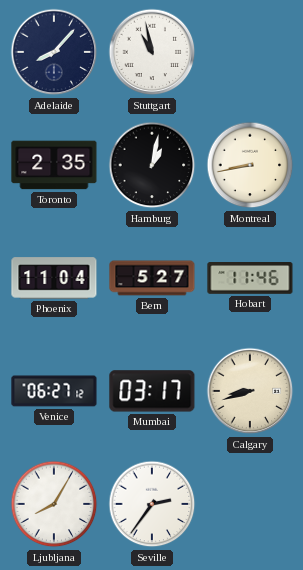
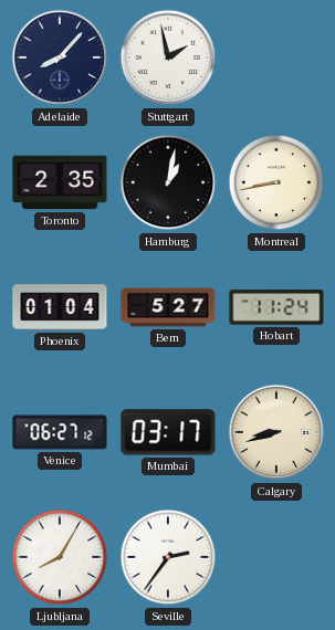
Stuttgart: 10:58 -> 1:58 (168, 57)
Phoenix: 11:04 -> 01:04 (60, 307)
Hobart: 11:46 -> 11:24 (276, 308)
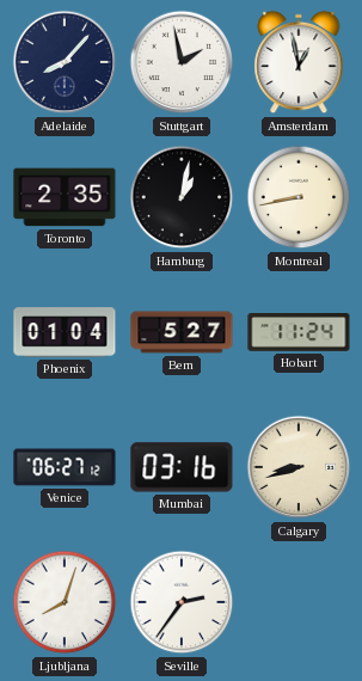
Amsterdam: none -> 12:58 (299, 62)
Mumbai: 03:17 -> 03:16 (182, 467)
Ljubljana: 8:05 -> 8:03 (65, 602)
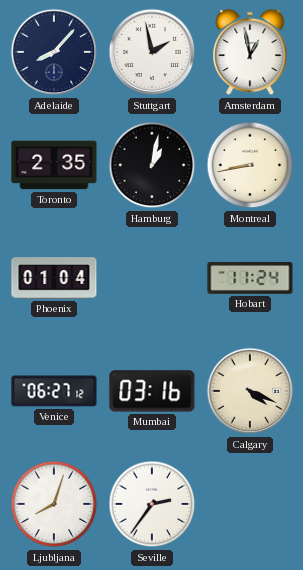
Bern: 5:27 -> none (182, 332)
Calgary: 8:42 -> 4:19 (250, 391)
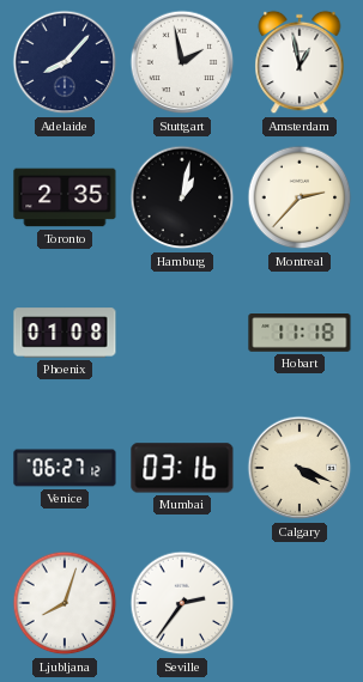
Montreal: 8:43 -> 2:37 (300, 197)
Phoenix: 01:04 -> 01:08 (65, 333)
Hobart: 11:24 -> 11:18 (300, 334)
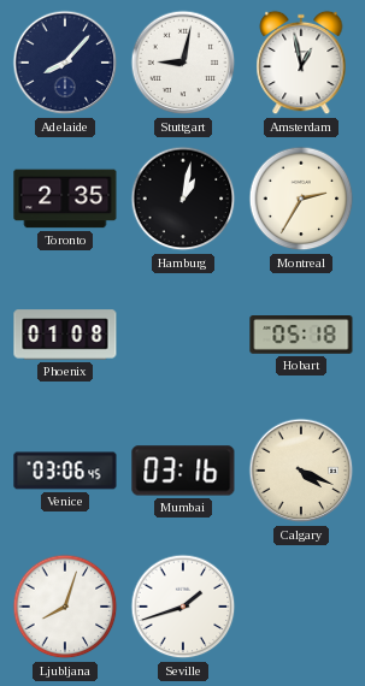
Stuttgart: 1:58 -> 9:02 (183, 63)
Montreal: 2:37 -> 2:35 (301, 199)
Hobart: 11:18 -> 05:18 (301, 336)
Venice: 06:27 -> 03:06 (65, 471)
Seville: 2:36 -> 1:42 (183, 607)
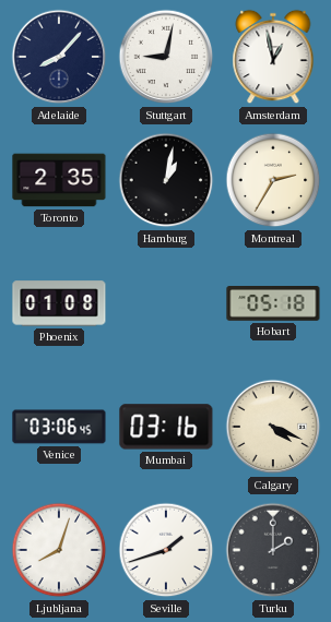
Turku: none -> 2:00 (273, 550)
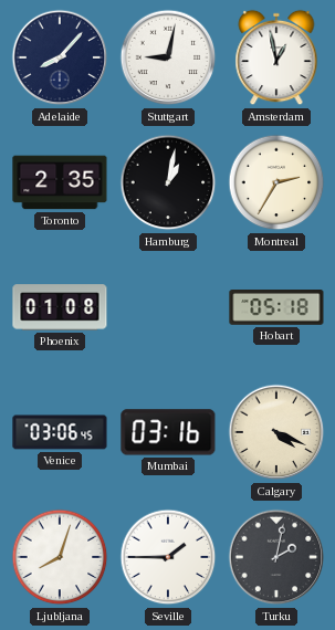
Seville: 1:42 -> 1:45 (168, 557)
Turku: 2:00 -> 2:02 (276, 557)
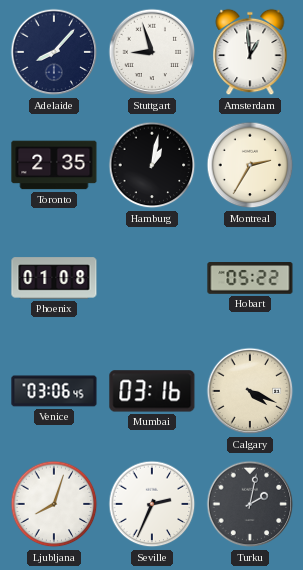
Stuttgart: 9:02 -> 8:57 (152, 52)
Amsterdam: 12:58 -> 12:59 (250, 52)
Hobart: 05:18 -> 05:22 (250, 279)
Seville: 1:45 -> 2:34 (152, 504)
